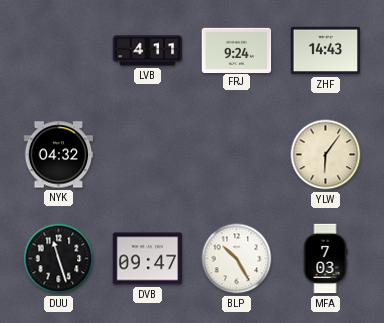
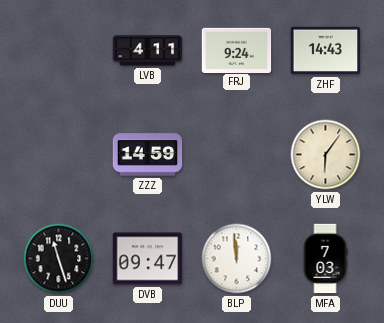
NYK: 04:32 -> none (59, 155)
ZZZ: none -> 14:59 (148, 155)
BLP: 10:25 -> 11:59 (237, 259)
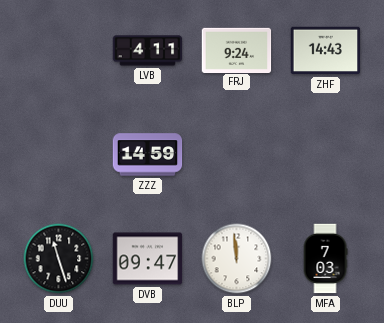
YLW: 6:06 -> none (326, 155)
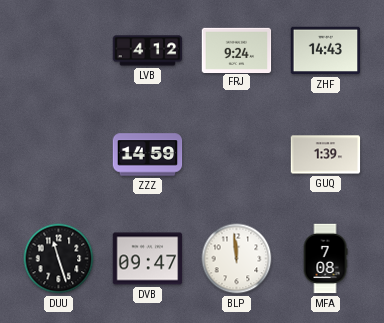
LVB: 4:11 -> 4:12 (148, 51)
GUQ: none -> 1:39 (326, 155)
MFA: 7:03 -> 7:08 (325, 259)
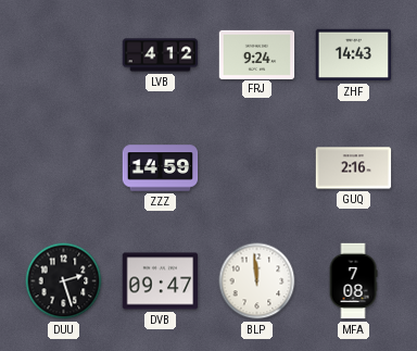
GUQ: 1:39 -> 2:16 (354, 168)
DUU: 11:27 -> 2:27 (64, 281)
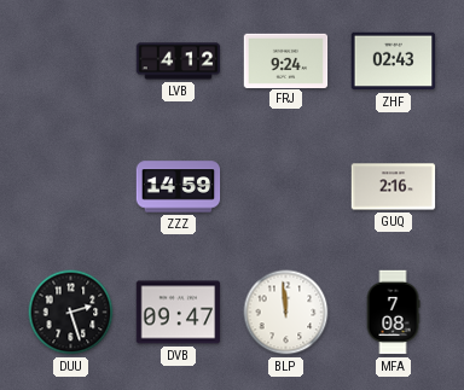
ZHF: 14:43 -> 02:43 (394, 62)
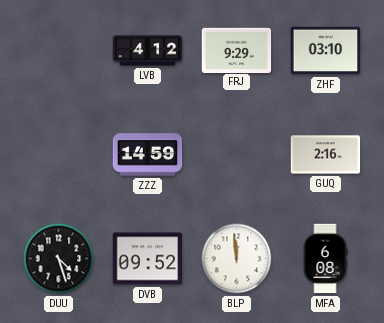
FRJ: 9:24 -> 9:29 (237, 50)
ZHF: 02:43 -> 03:10 (326, 51)
DUU: 2:27 -> 4:27 (59, 259)
DVB: 09:47 -> 09:52 (148, 259)
MFA: 7:08 -> 6:08 (325, 259)
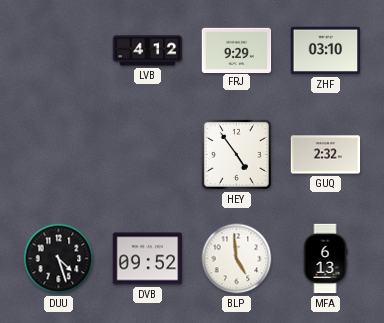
ZZZ: 14:59 -> none (148, 155)
HEY: none -> 4:54 (236, 154)
GUQ: 2:16 -> 2:32 (326, 155)
BLP: 11:59 -> 4:59 (237, 259)
MFA: 6:08 -> 6:13 (325, 259)
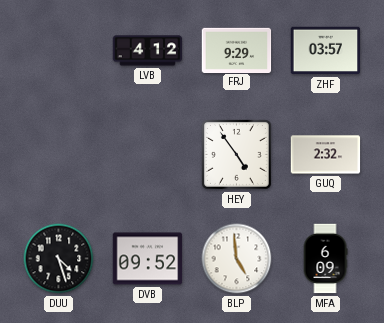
ZHF: 03:10 -> 03:57 (326, 51)
MFA: 6:13 -> 6:09 (325, 259)
